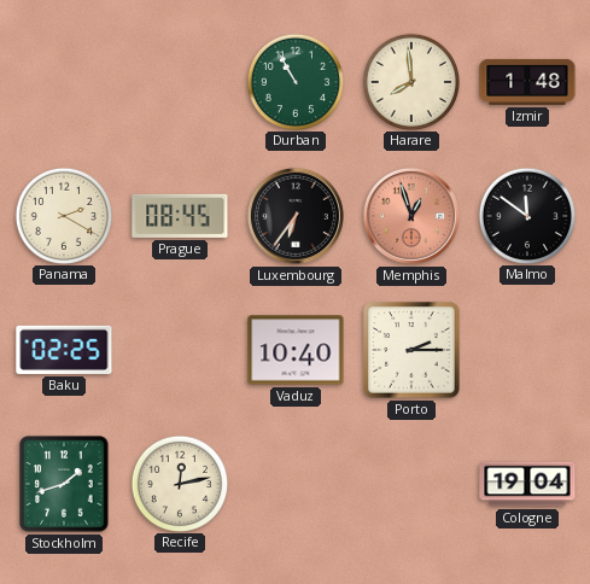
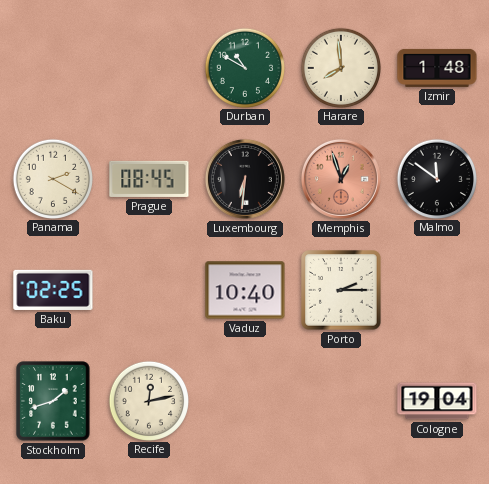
Durban: 10:55 -> 10:50 (244, 67)
Luxembourg: 6:36 -> 6:31 (245, 179)
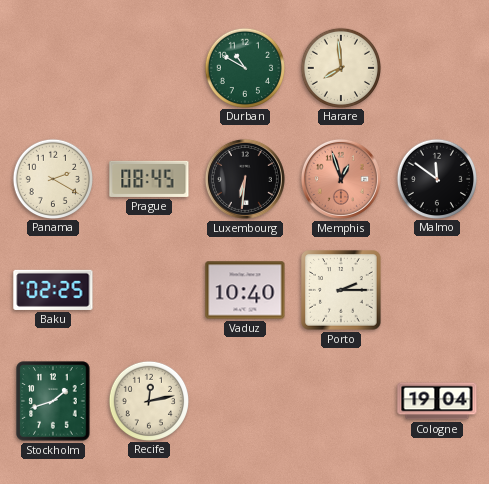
Izmir: 1:48 -> none (437, 68)
